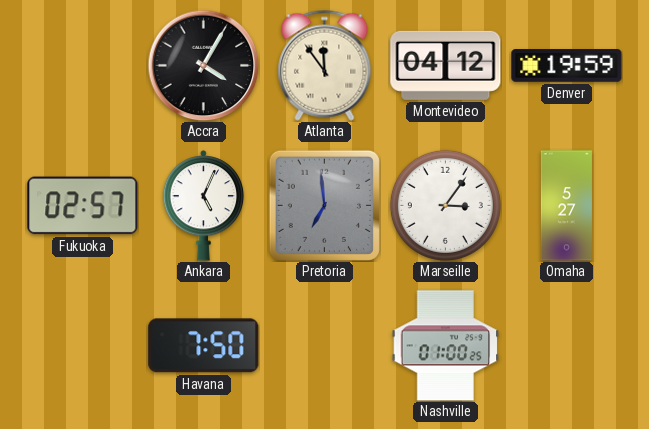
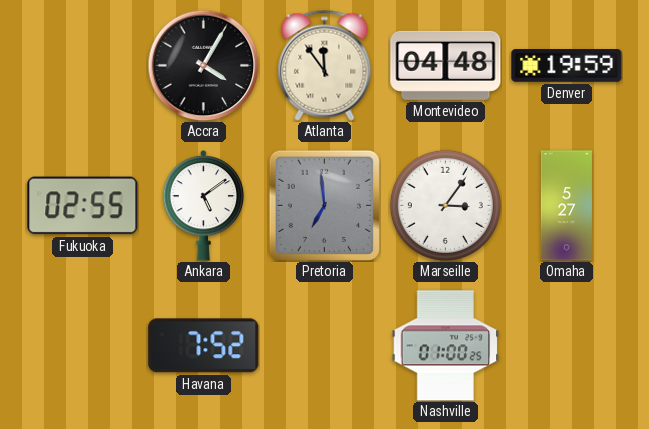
Montevideo: 04:12 -> 04:48 (446, 65)
Fukuoka: 02:57 -> 02:55 (83, 206)
Ankara: 5:04 -> 5:09 (204, 206)
Havana: 7:50 -> 7:52 (204, 346)
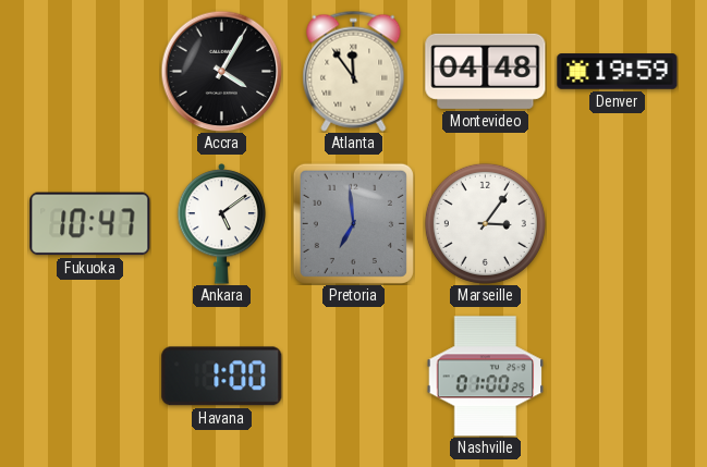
Fukuoka: 02:55 -> 10:47 (90, 224)
Omaha: 5:27 -> none (566, 206)
Havana: 7:52 -> 1:00 (222, 377)
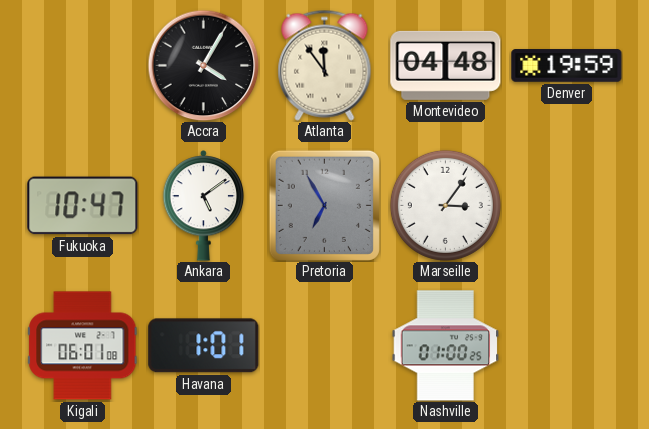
Pretoria: 6:59 -> 6:55 (324, 205)
Kigali: none -> 06:01 (83, 346)
Havana: 1:00 -> 1:01 (204, 346)
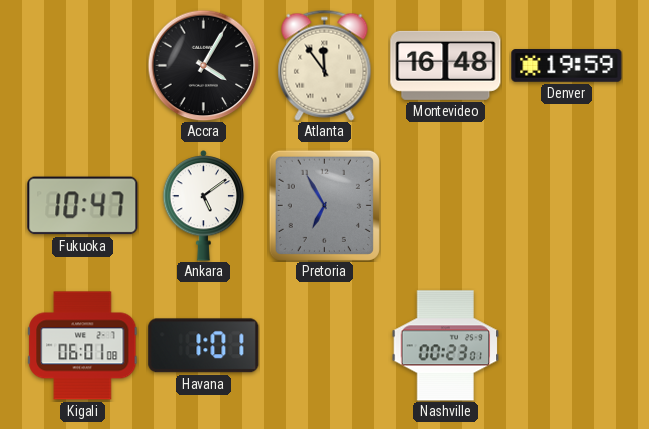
Montevideo: 04:48 -> 16:48 (446, 65)
Marseille: 3:06 -> none (445, 205)
Nashville: 01:00 -> 00:23 (446, 346)
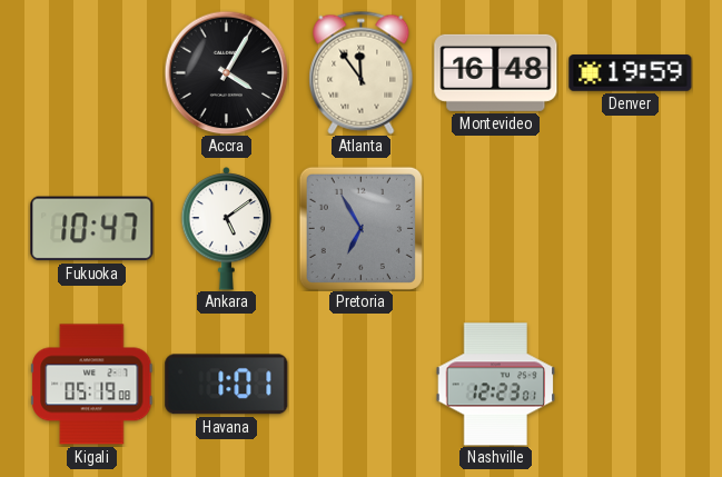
Kigali: 06:01 -> 05:19 (92, 385)
Nashville: 00:23 -> 12:23 (496, 385)
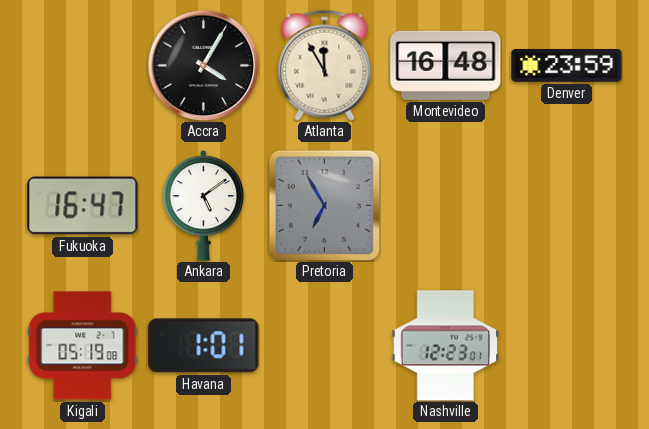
Atlanta: 11:54 -> 11:55 (325, 65)
Denver: 19:59 -> 23:59 (567, 66)
Fukuoka: 10:47 -> 16:47 (83, 206)
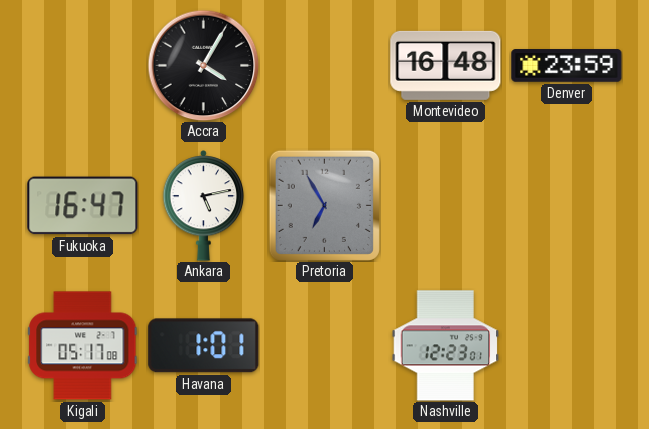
Atlanta: 11:55 -> none (325, 65)
Ankara: 5:09 -> 5:13 (204, 206)
Kigali: 05:19 -> 05:17 (83, 346)
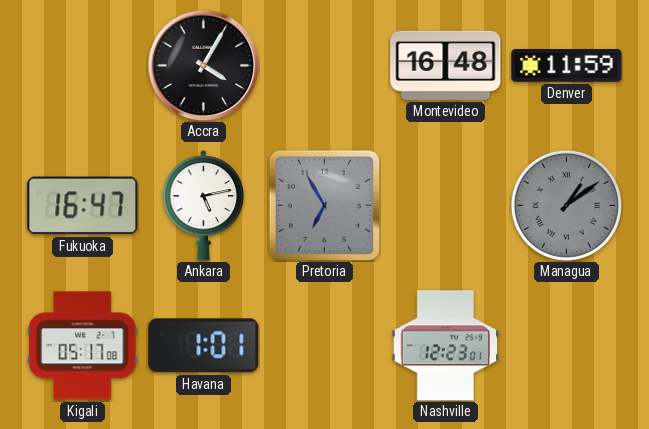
Denver: 23:59 -> 11:59 (567, 66)
Managua: none -> 1:09 (566, 205)
